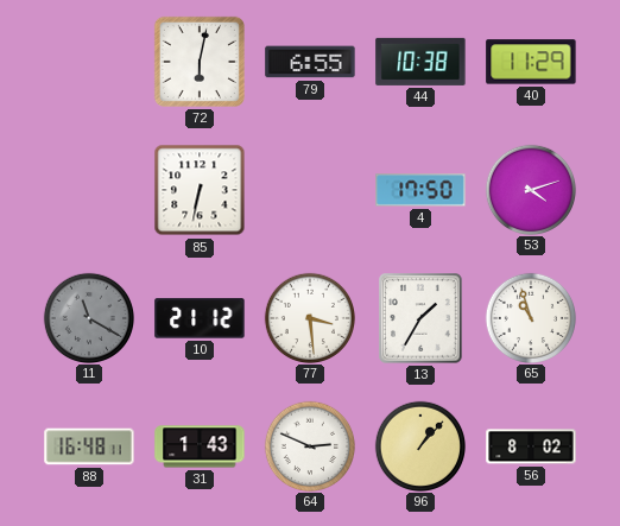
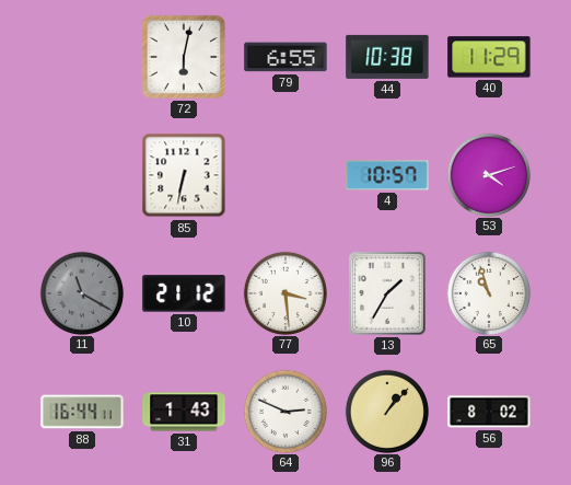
4: 17:50 -> 10:57 (387, 175)
88: 16:48 -> 16:44 (82, 412)
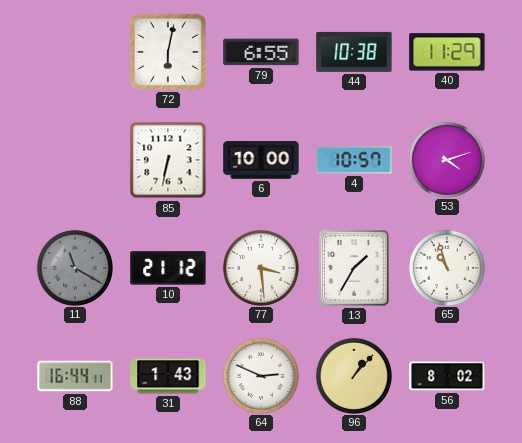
6: none -> 10:00 (261, 160)
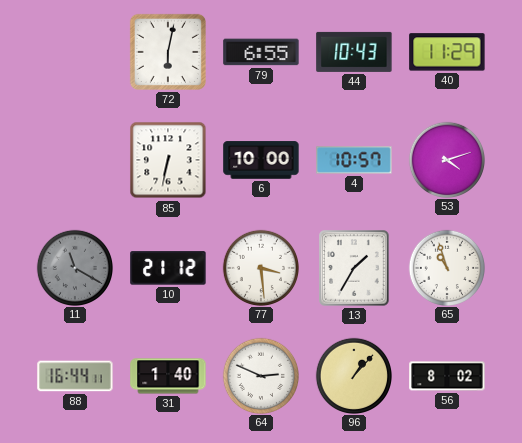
44: 10:38 -> 10:43 (354, 52)
31: 1:43 -> 1:40 (168, 376)
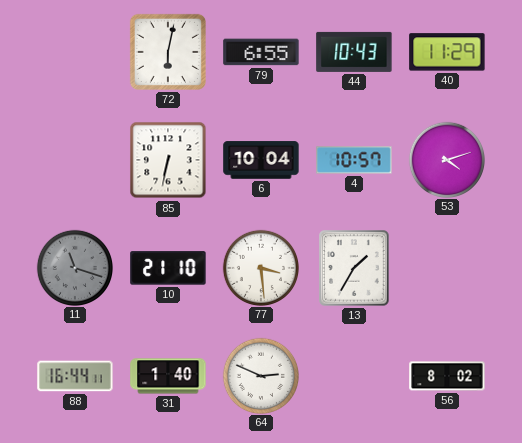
6: 10:00 -> 10:04 (261, 160)
11: 11:20 -> 11:18 (74, 267)
10: 21:12 -> 21:10 (168, 268)
65: 10:57 -> none (446, 267)
96: 1:07 -> none (353, 375)
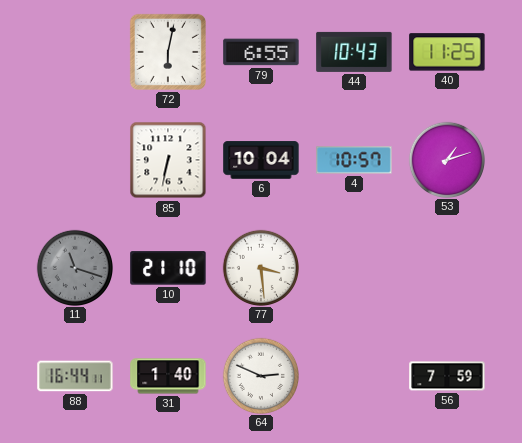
40: 11:29 -> 11:25 (447, 52)
53: 4:12 -> 1:12 (446, 159)
13: 1:35 -> none (354, 268)
56: 8:02 -> 7:59 (447, 376)
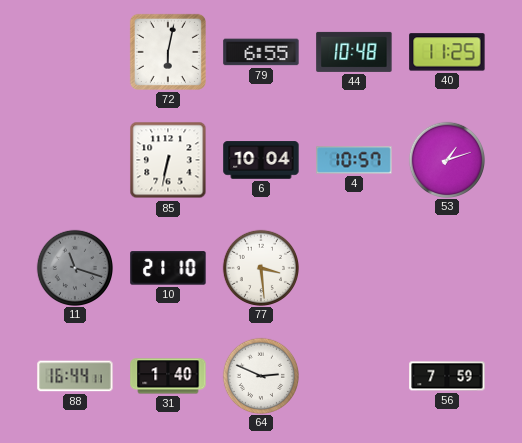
44: 10:43 -> 10:48 (354, 52)
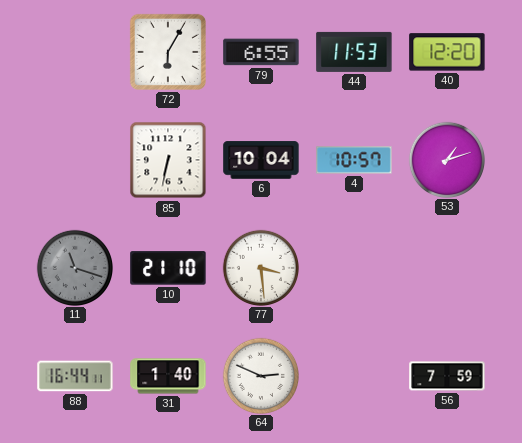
72: 6:02 -> 6:05 (168, 52)
44: 10:48 -> 11:53 (354, 52)
40: 11:25 -> 12:20 (447, 52)
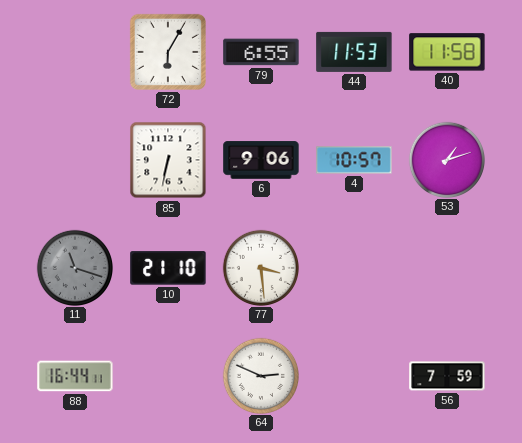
40: 12:20 -> 11:58 (447, 52)
6: 10:04 -> 9:06 (261, 160)
31: 1:40 -> none (168, 376)
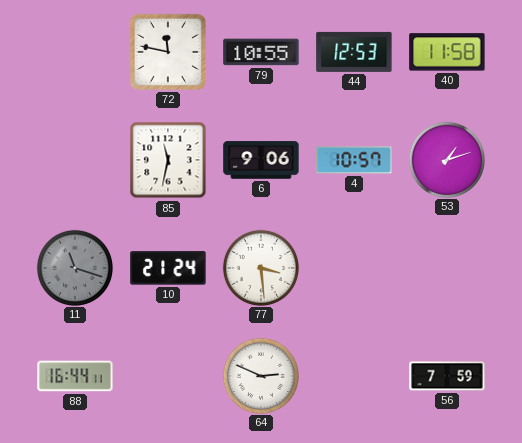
72: 6:05 -> 11:47 (168, 52)
79: 6:55 -> 10:55 (261, 52)
44: 11:53 -> 12:53 (354, 52)
85: 6:32 -> 11:32 (168, 160)
10: 21:10 -> 21:24 (168, 268)
